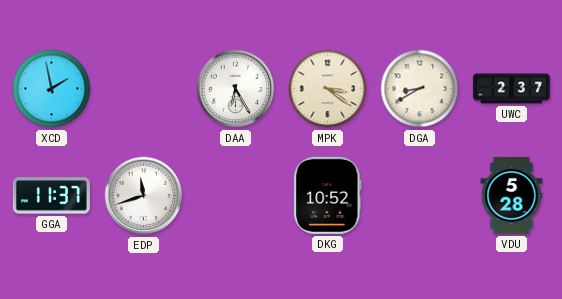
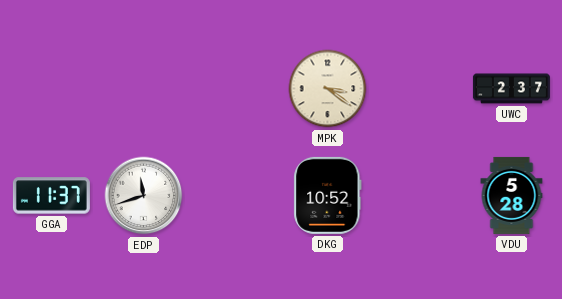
XCD: 1:58 -> none (52, 89)
DAA: 6:25 -> none (236, 89)
DGA: 8:40 -> none (420, 89)
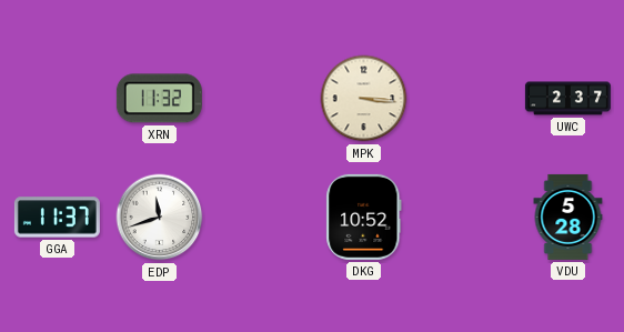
XRN: none -> 11:32 (159, 99)
MPK: 3:21 -> 3:16 (364, 99)
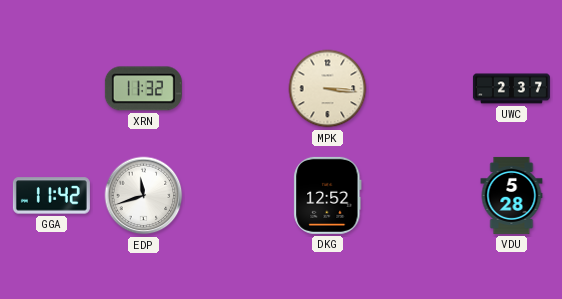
GGA: 11:37 -> 11:42 (51, 196)
DKG: 10:52 -> 12:52 (328, 195)
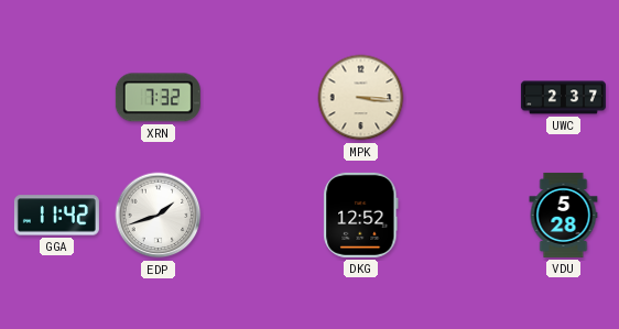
XRN: 11:32 -> 7:32 (158, 98)
EDP: 11:42 -> 1:42 (159, 216)
